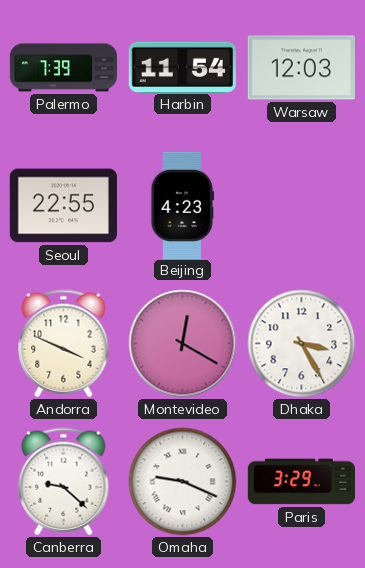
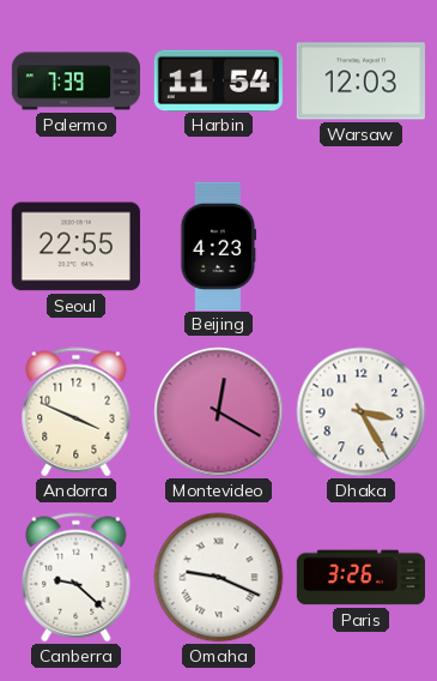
Paris: 3:29 -> 3:26 (360, 578)
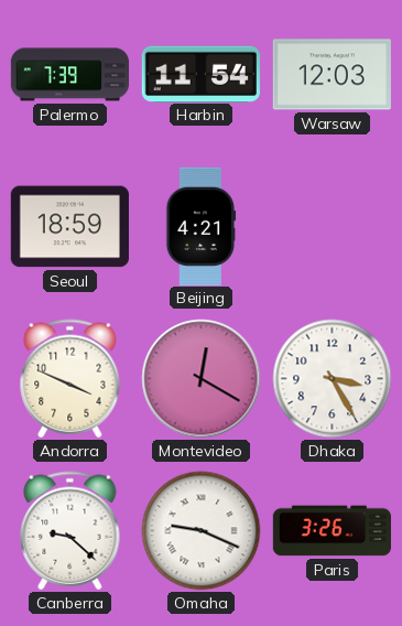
Seoul: 22:55 -> 18:59 (69, 227)
Beijing: 4:23 -> 4:21 (200, 226)
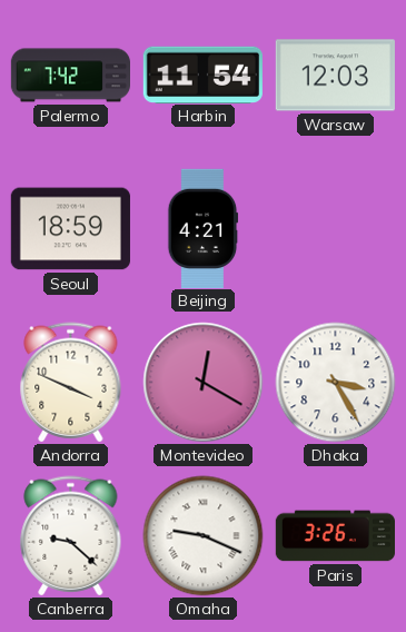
Palermo: 7:39 -> 7:42 (70, 76)
